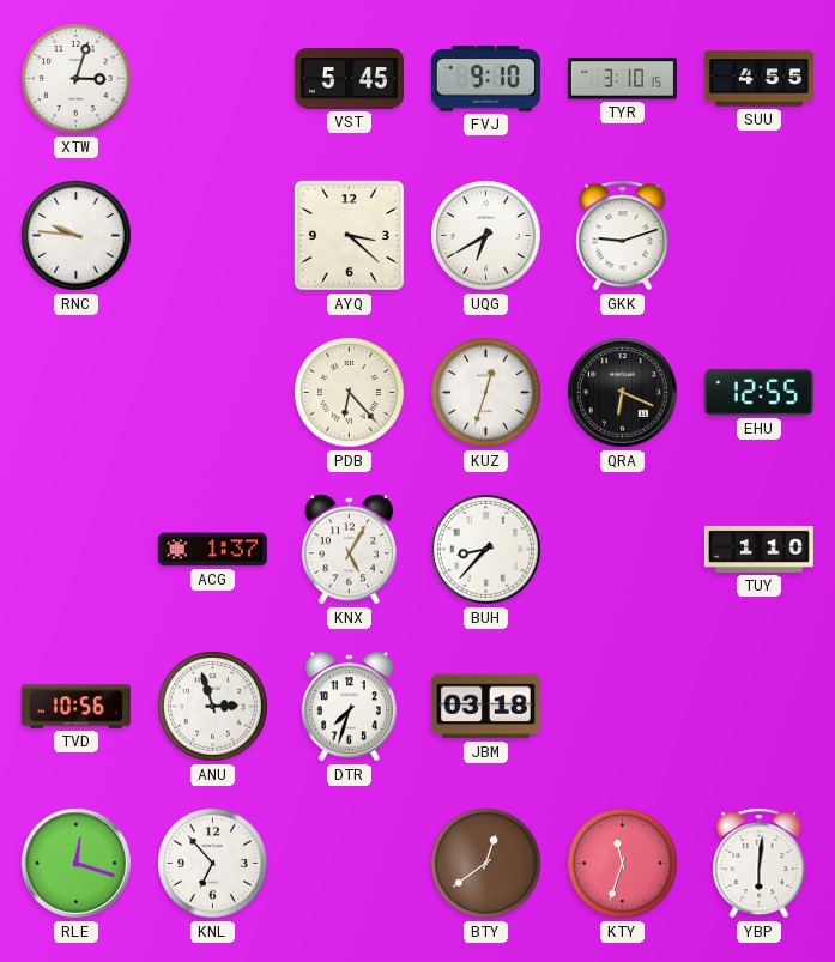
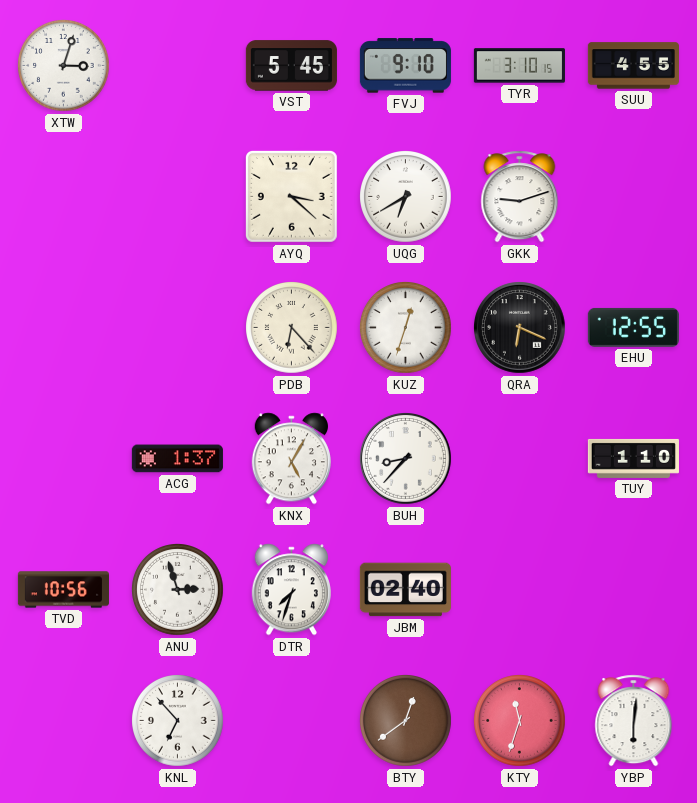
RNC: 9:46 -> none (77, 236)
JBM: 03:18 -> 02:40 (405, 590)
RLE: 12:18 -> none (77, 864)
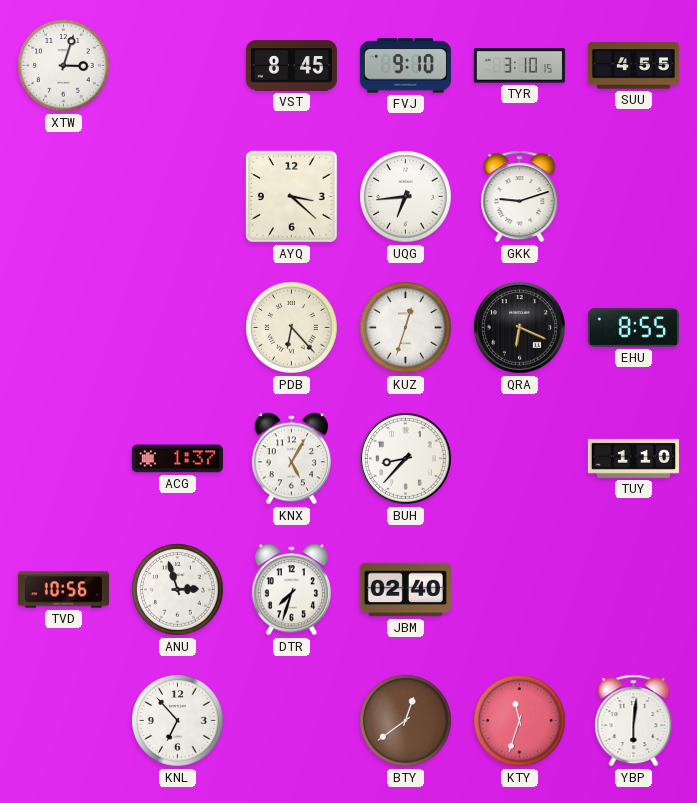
VST: 5:45 -> 8:45 (291, 66)
UQG: 6:40 -> 6:44 (406, 197)
EHU: 12:55 -> 8:55 (633, 327)
